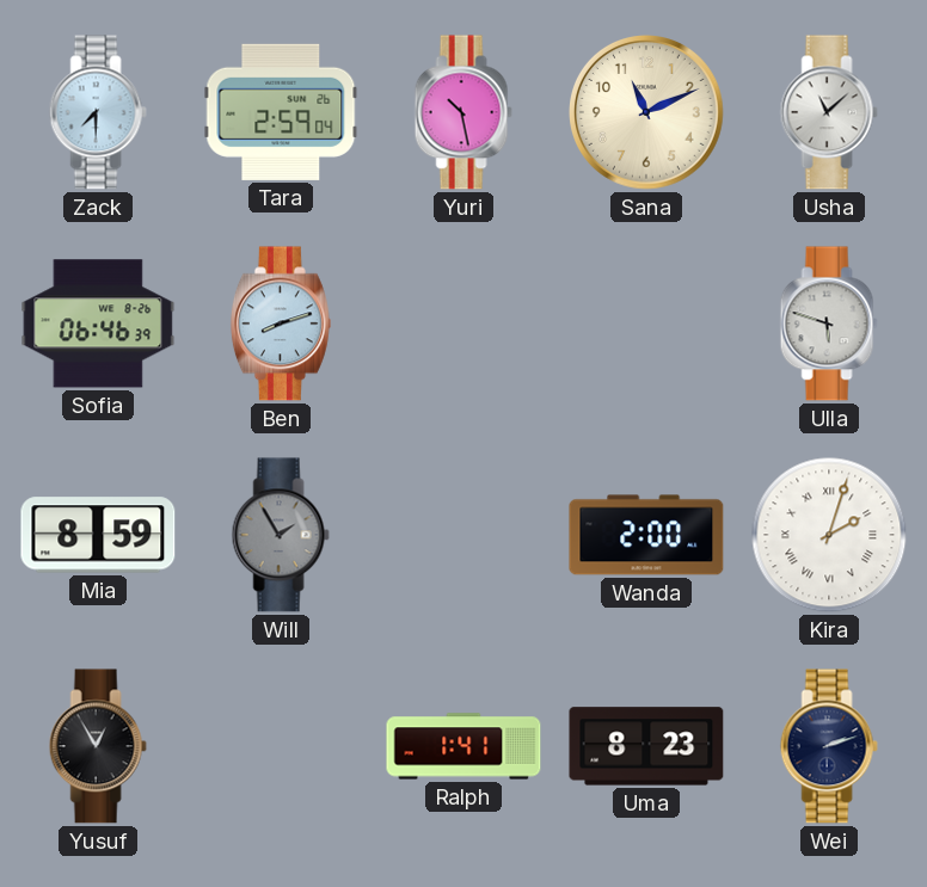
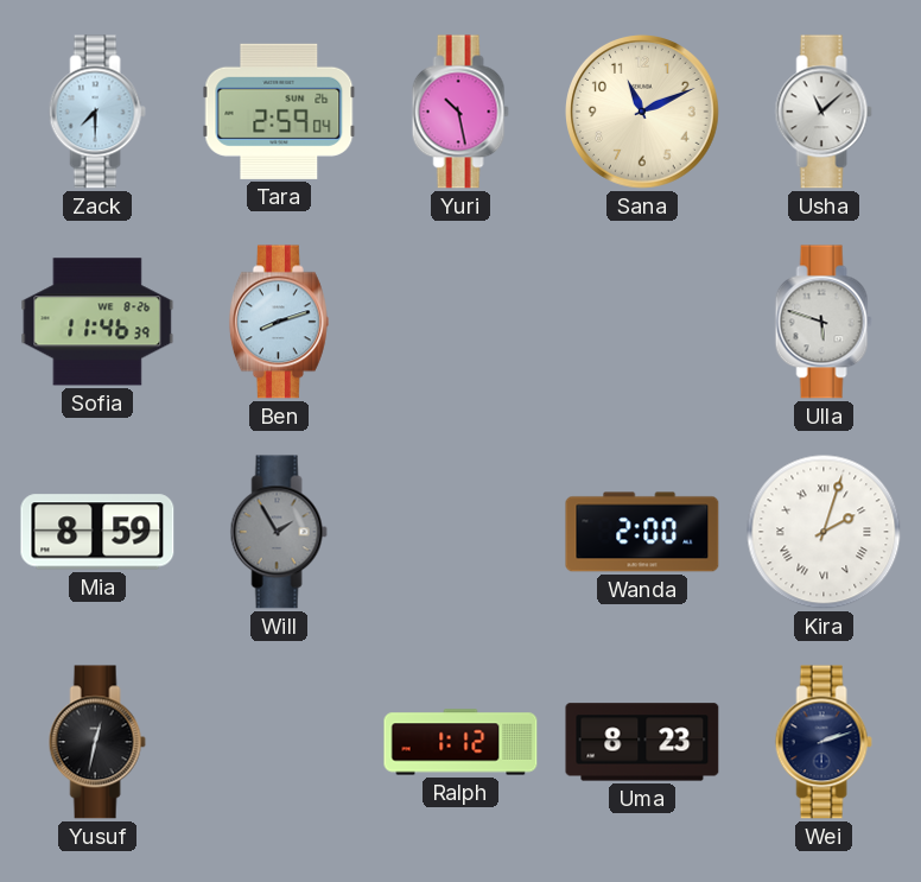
Sofia: 06:46 -> 11:46 (97, 322)
Yusuf: 12:55 -> 12:32 (97, 742)
Ralph: 1:41 -> 1:12 (460, 742)
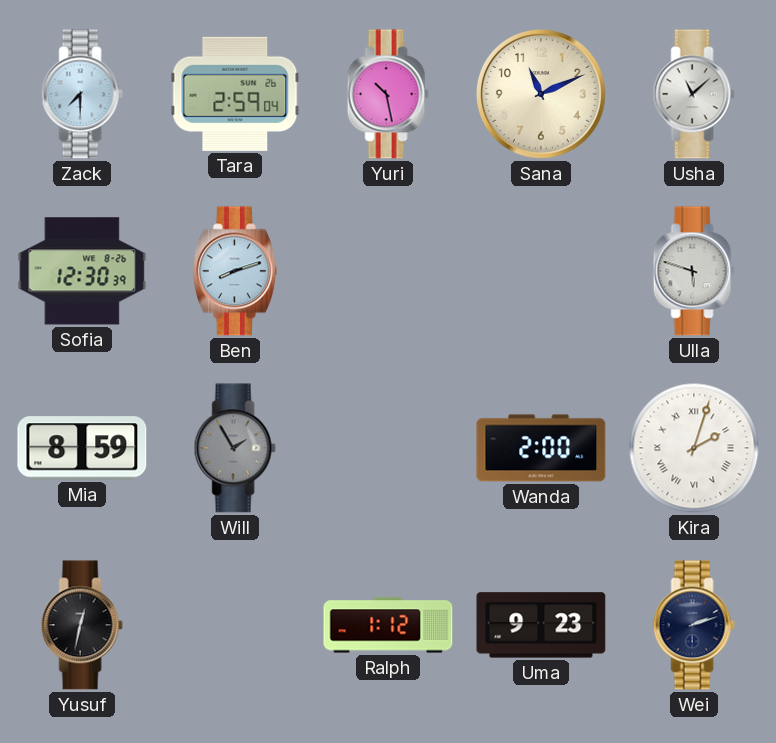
Sofia: 11:46 -> 12:30 (82, 271)
Uma: 8:23 -> 9:23 (541, 625)
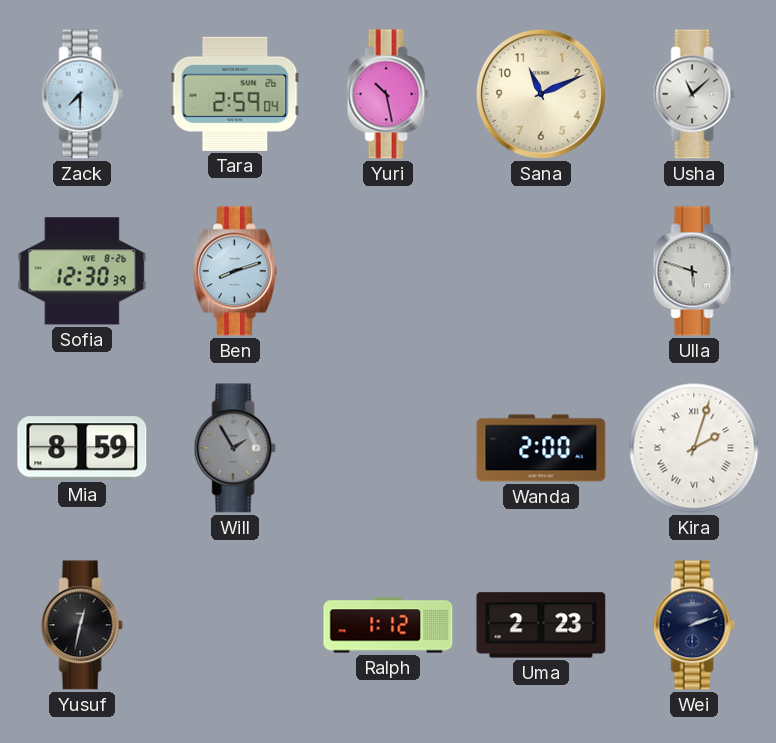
Uma: 9:23 -> 2:23 (541, 625)
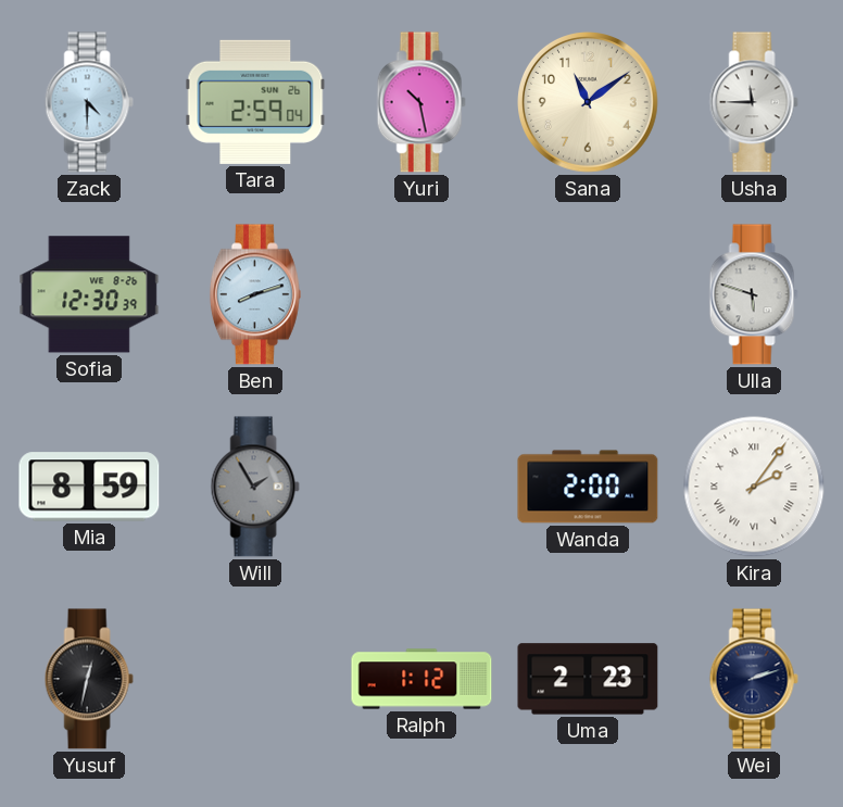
Zack: 7:30 -> 4:30 (89, 102)
Sana: 11:11 -> 11:09 (589, 103)
Usha: 11:08 -> 11:45 (754, 102)
Kira: 2:03 -> 2:06 (754, 487)
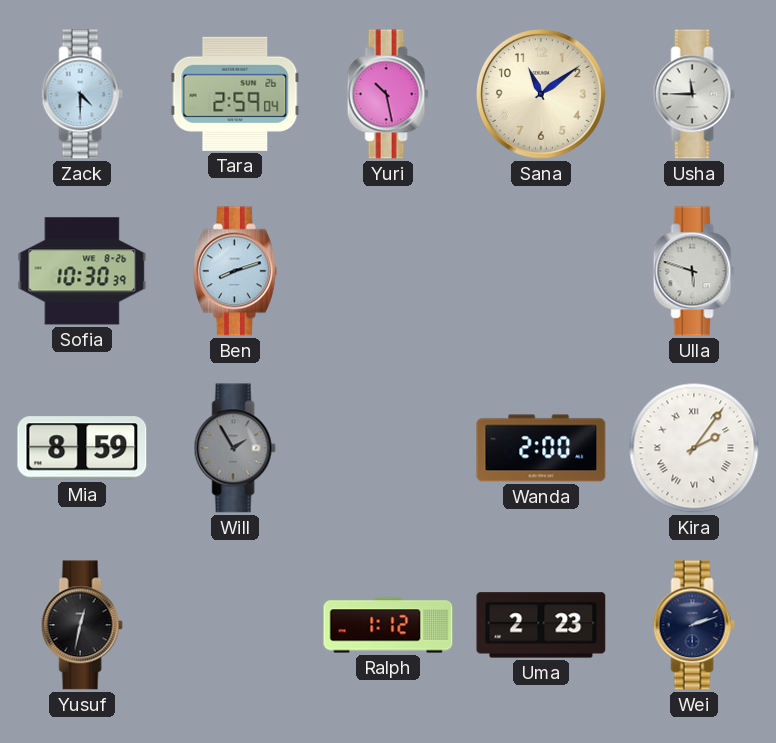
Sofia: 12:30 -> 10:30 (82, 271)
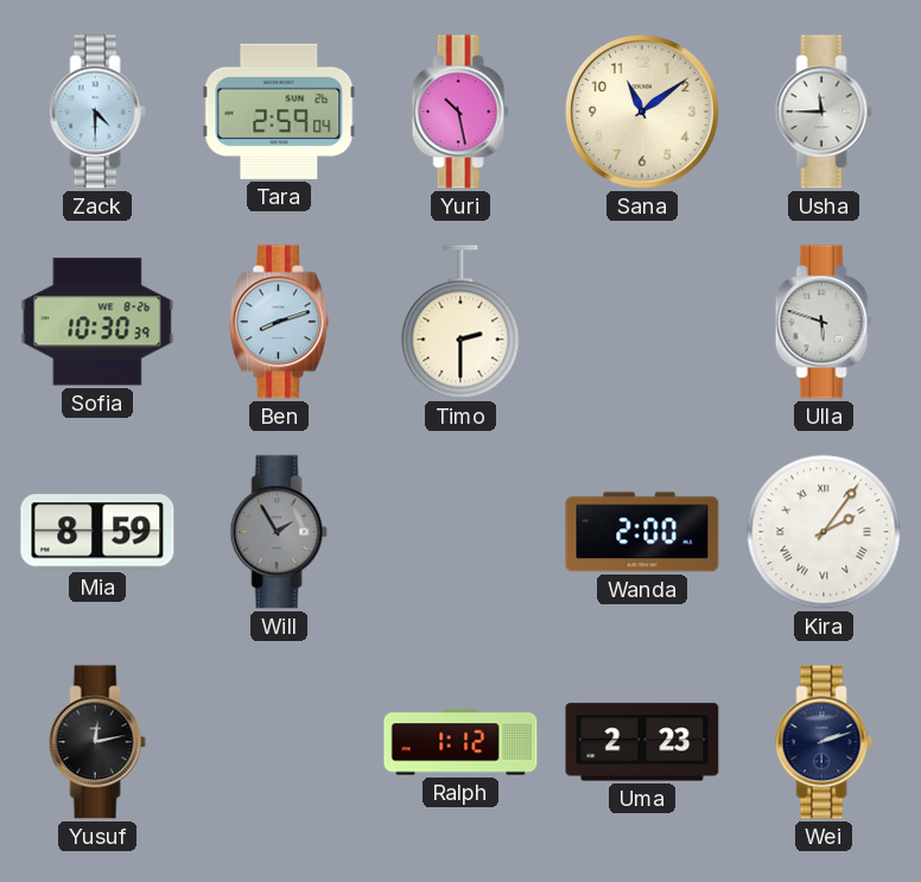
Timo: none -> 2:30 (460, 322)
Yusuf: 12:32 -> 12:13 (97, 742)
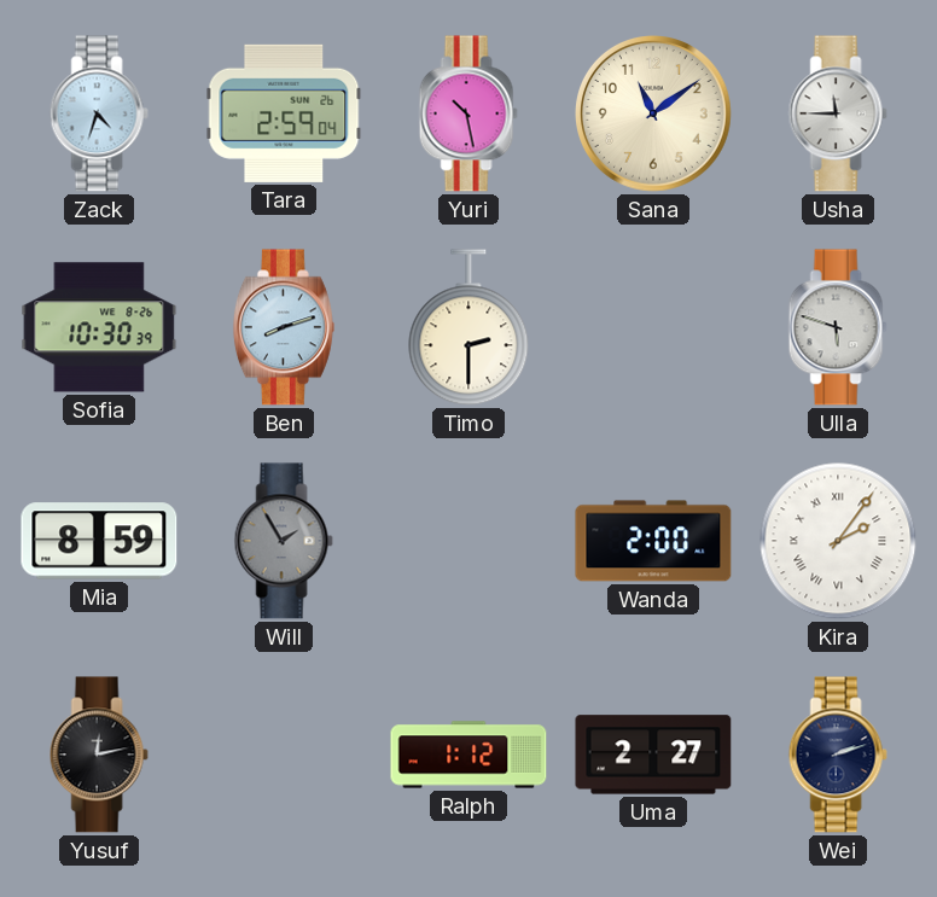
Zack: 4:30 -> 4:33 (99, 113)
Uma: 2:23 -> 2:27 (653, 755)
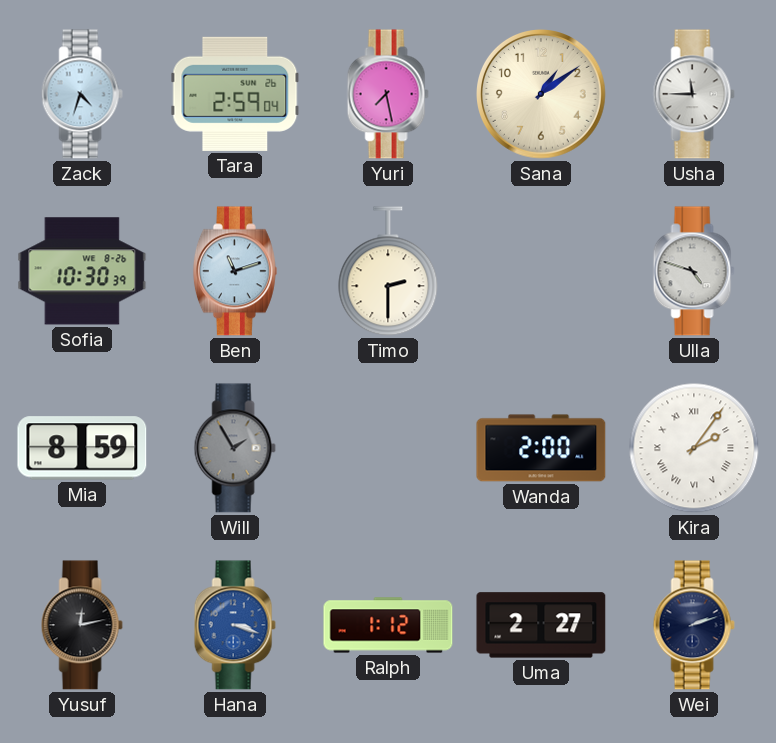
Yuri: 10:28 -> 7:28 (388, 94)
Sana: 11:09 -> 1:09 (542, 95)
Ben: 8:12 -> 11:12 (235, 271)
Ulla: 5:48 -> 4:48 (694, 271)
Hana: none -> 3:18 (235, 625)
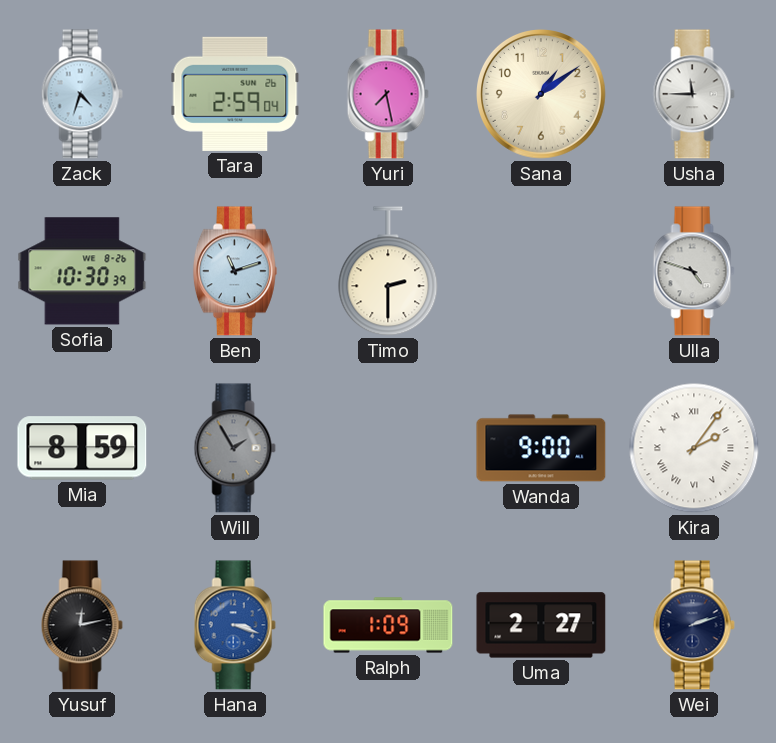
Wanda: 2:00 -> 9:00 (541, 448)
Ralph: 1:12 -> 1:09 (388, 625)
